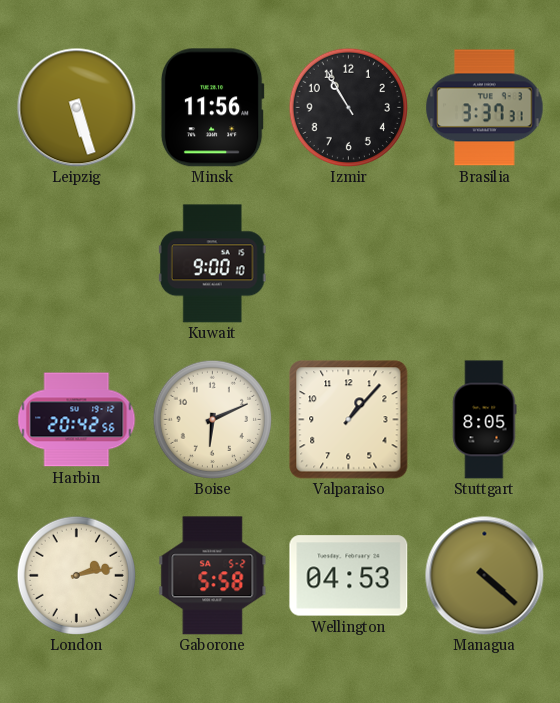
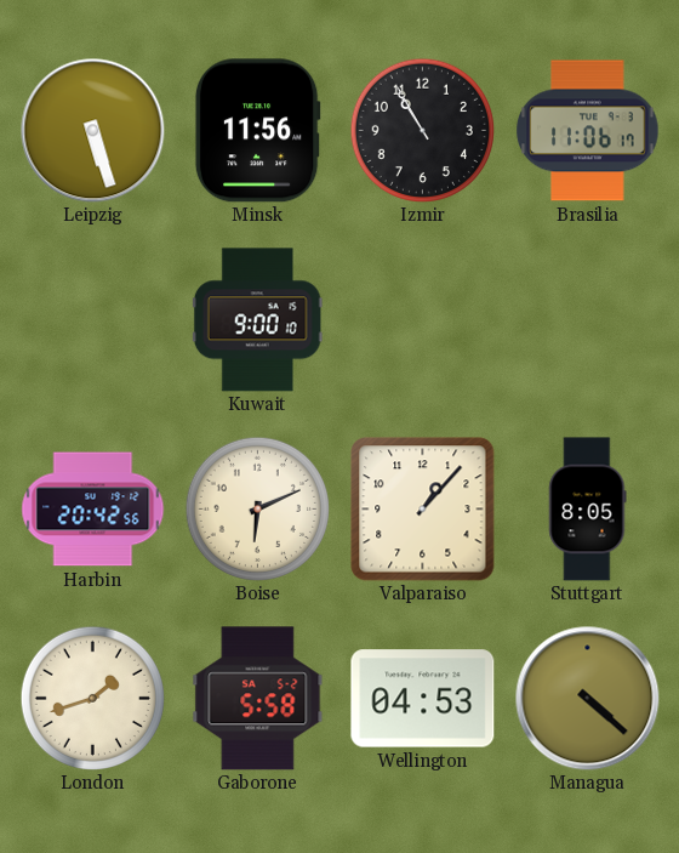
Brasilia: 3:37 -> 11:06 (588, 131)
London: 2:13 -> 1:42 (92, 698)
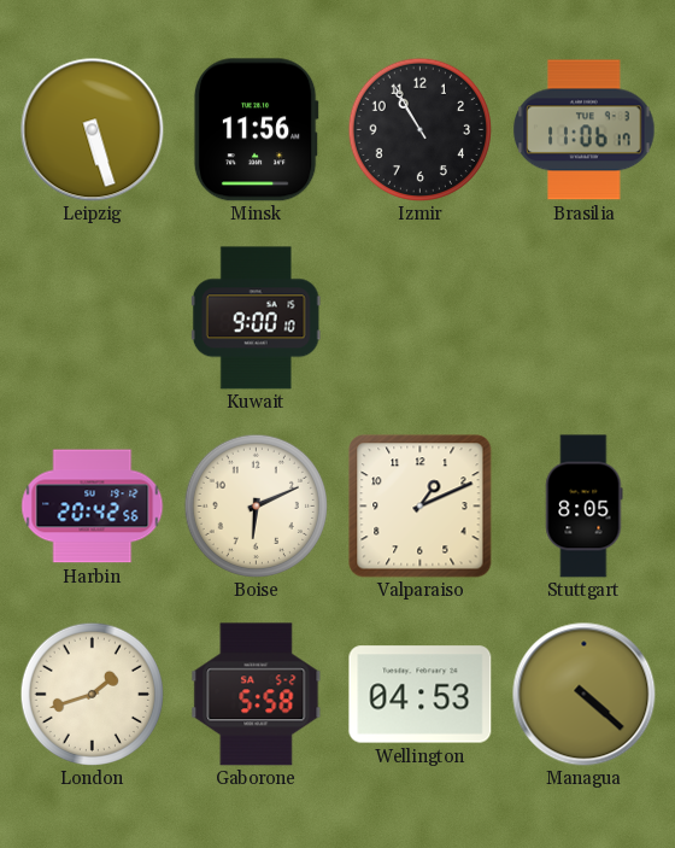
Valparaiso: 1:07 -> 1:11 (421, 507)
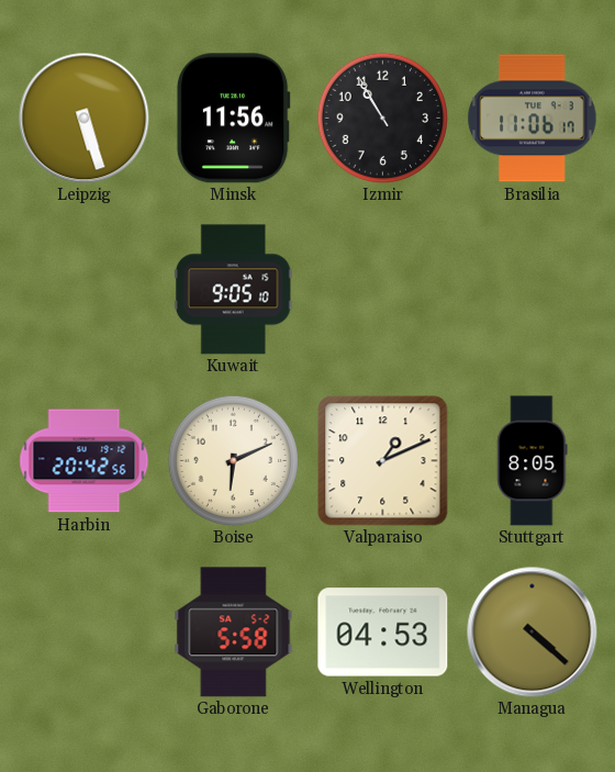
Kuwait: 9:00 -> 9:05 (233, 290)
London: 1:42 -> none (92, 694)
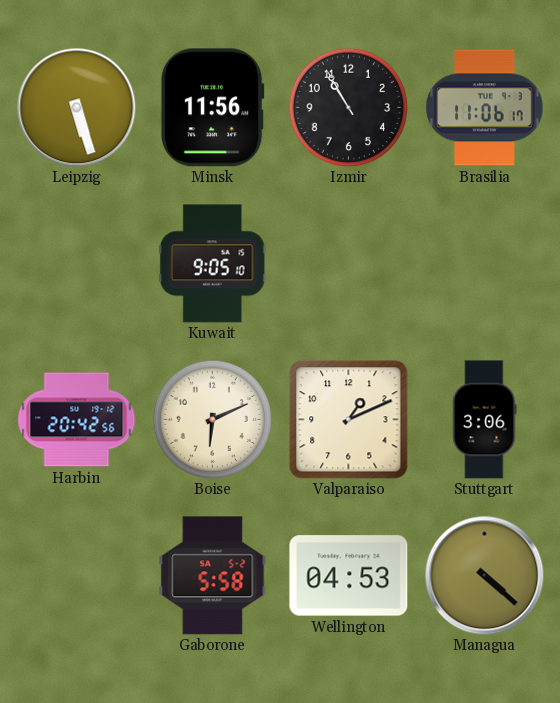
Stuttgart: 8:05 -> 3:06 (485, 420)
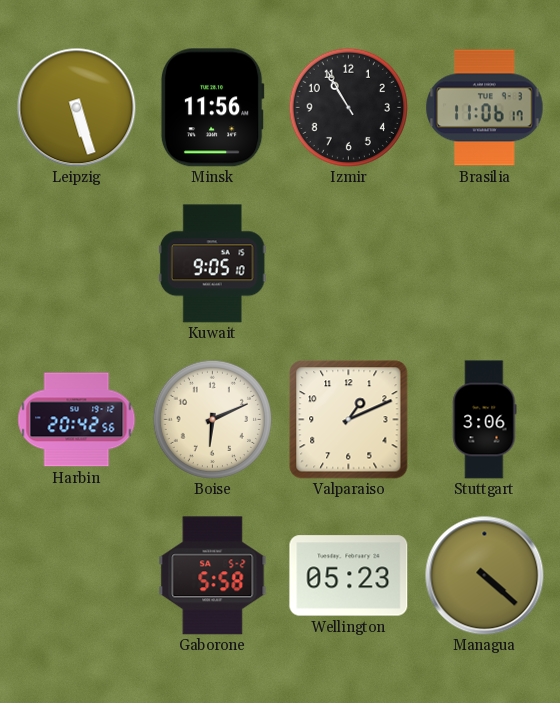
Wellington: 04:53 -> 05:23 (349, 576)
